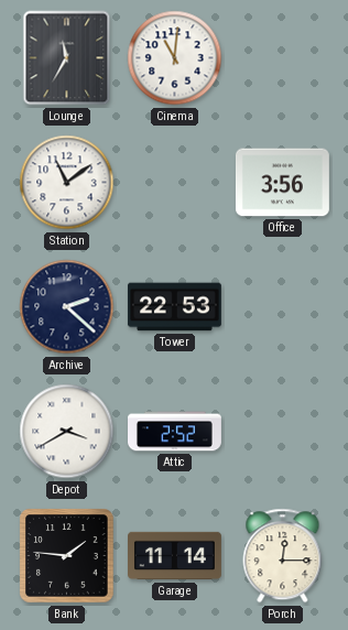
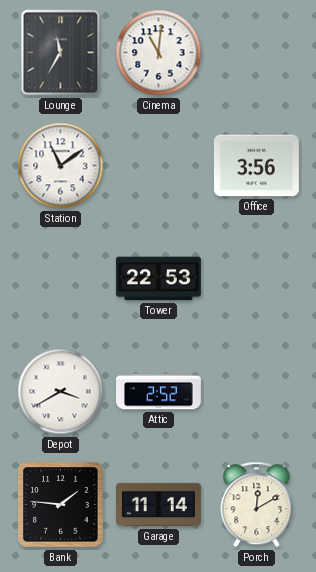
Archive: 2:22 -> none (67, 307)
Porch: 12:15 -> 12:10 (257, 505)
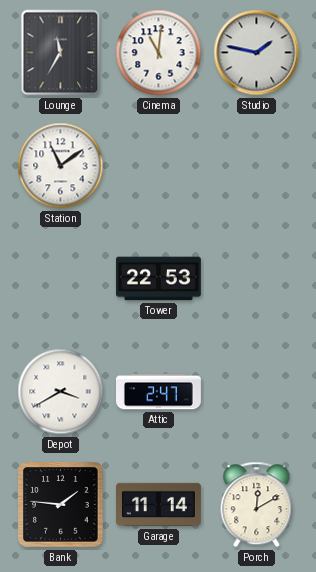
Studio: none -> 1:47 (257, 53)
Office: 3:56 -> none (256, 166)
Attic: 2:52 -> 2:47 (159, 392)
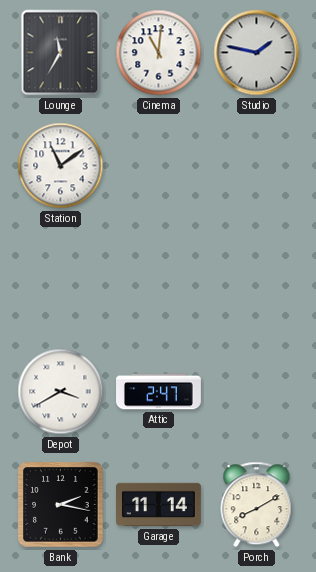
Tower: 22:53 -> none (158, 279)
Bank: 1:46 -> 2:17 (61, 505)
Porch: 12:10 -> 8:10 (257, 505)
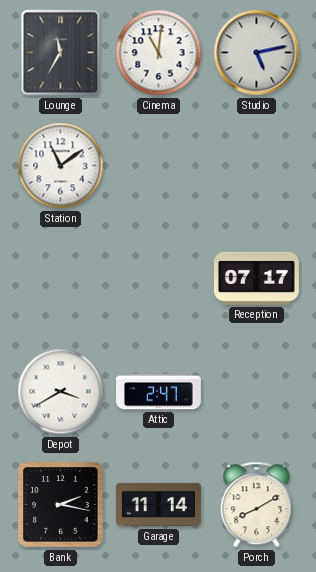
Studio: 1:47 -> 5:13 (257, 53)
Reception: none -> 07:17 (256, 278)
